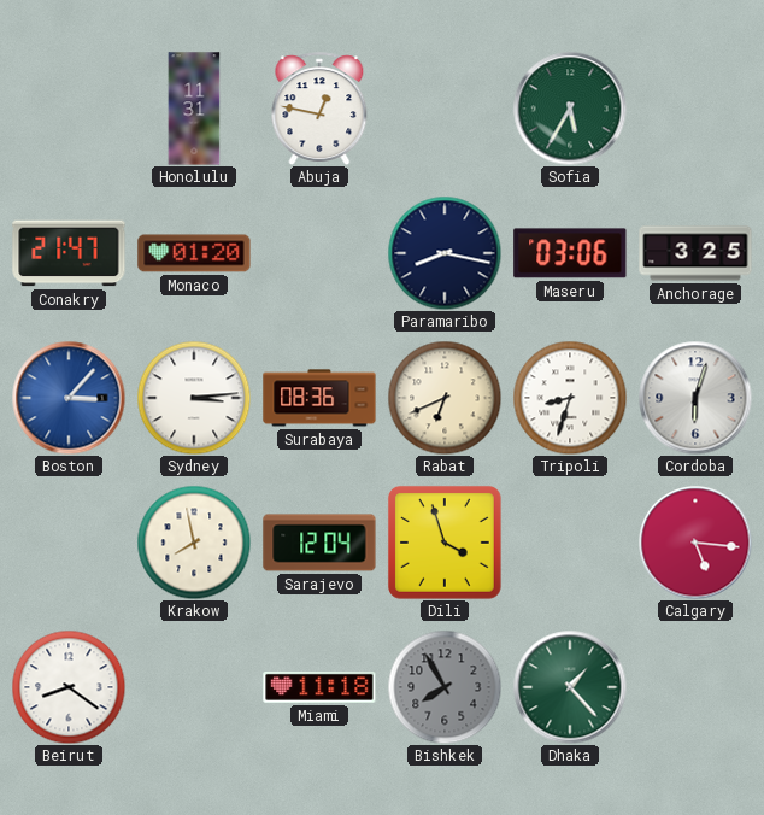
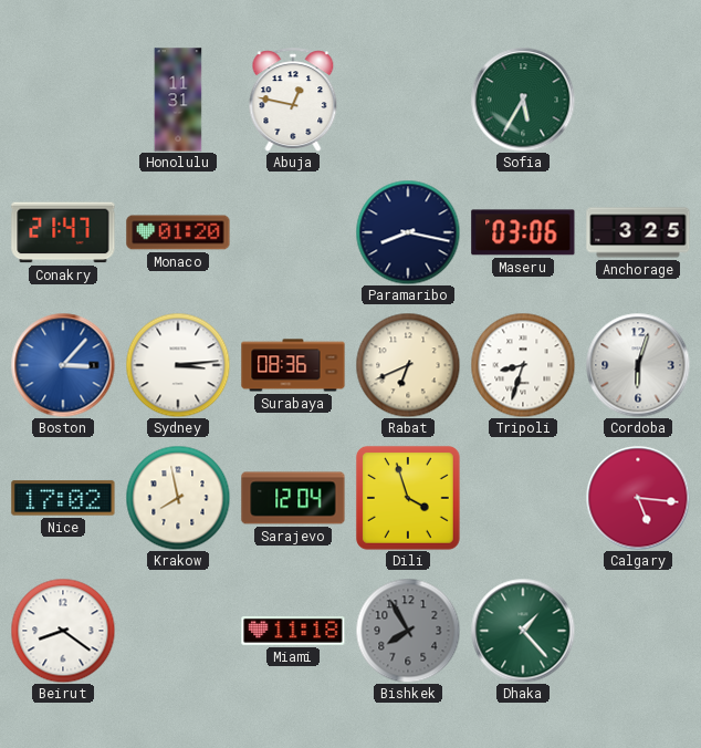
Nice: none -> 17:02 (63, 498)
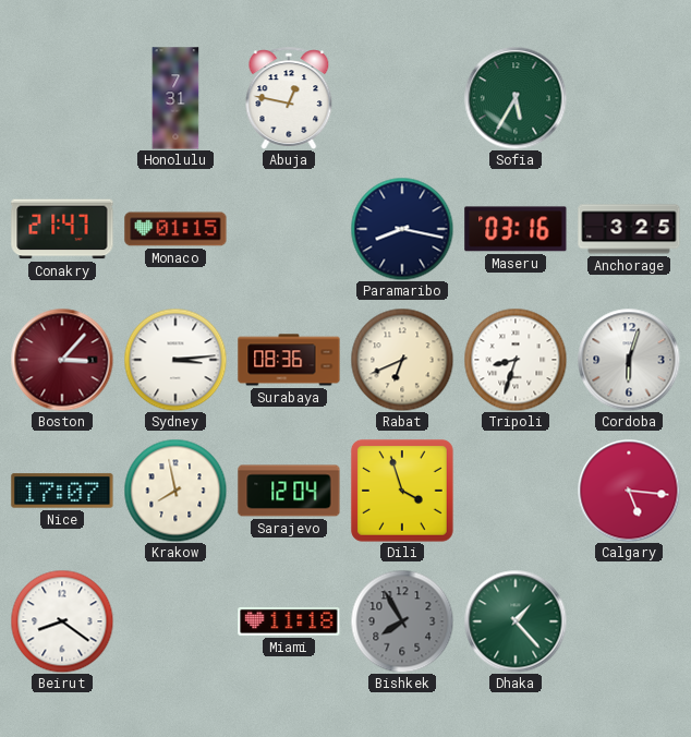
Honolulu: 11:31 -> 7:31 (175, 98)
Monaco: 01:20 -> 01:15 (175, 229)
Maseru: 03:06 -> 03:16 (516, 229)
Boston dial: blue -> burgundy (62, 360)
Nice: 17:02 -> 17:07 (62, 491)
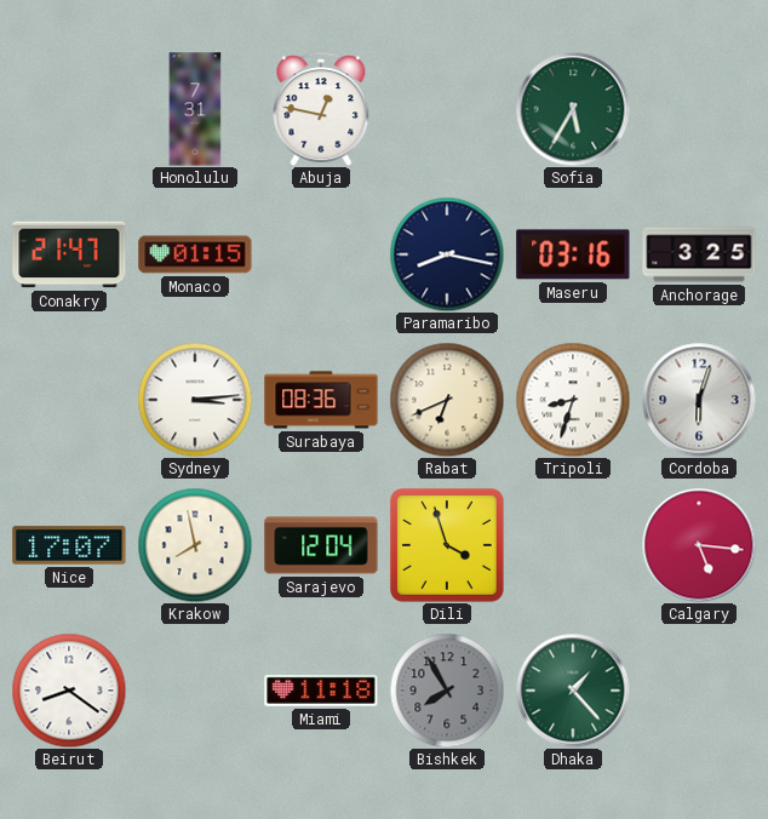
Boston: 3:07 -> none (62, 360)
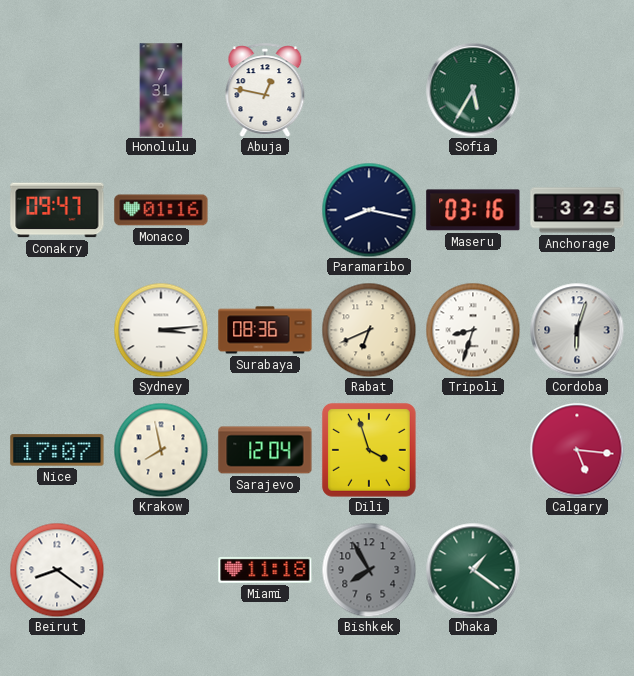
Conakry: 21:47 -> 09:47 (57, 210)
Monaco: 01:15 -> 01:16 (161, 210)
Dhaka: 1:23 -> 1:21 (473, 570)
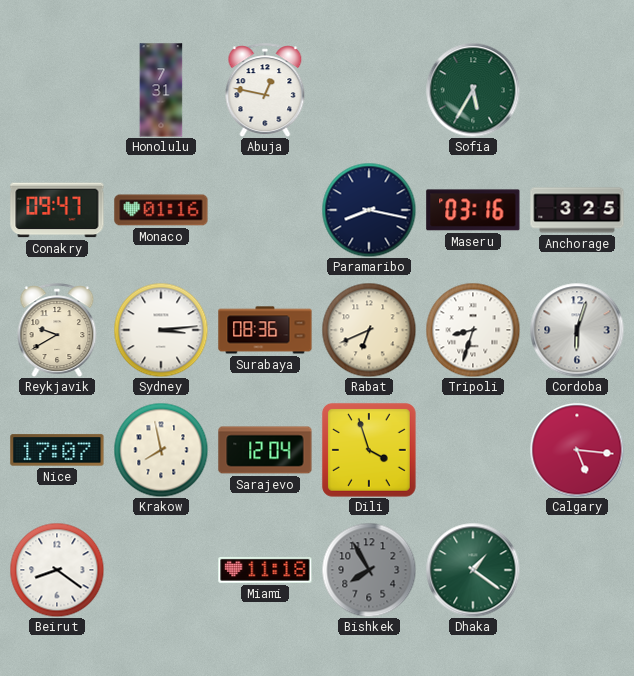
Reykjavik: none -> 9:40 (57, 330)
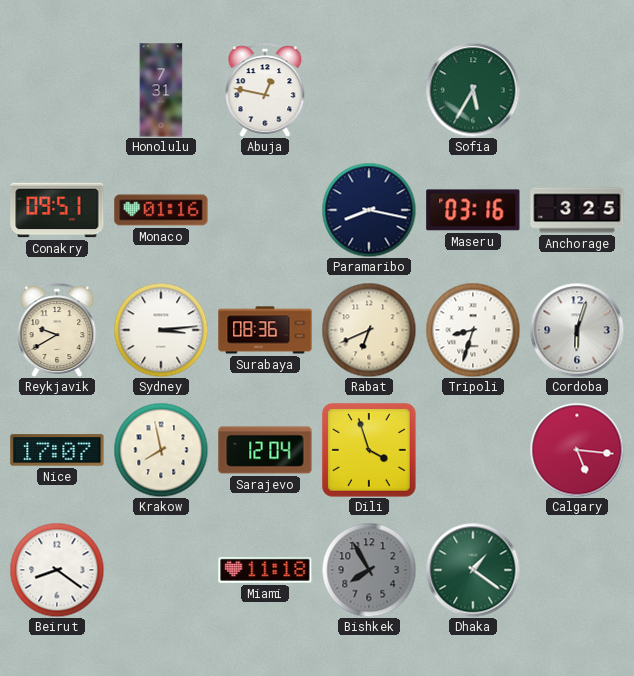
Conakry: 09:47 -> 09:51 (57, 210)
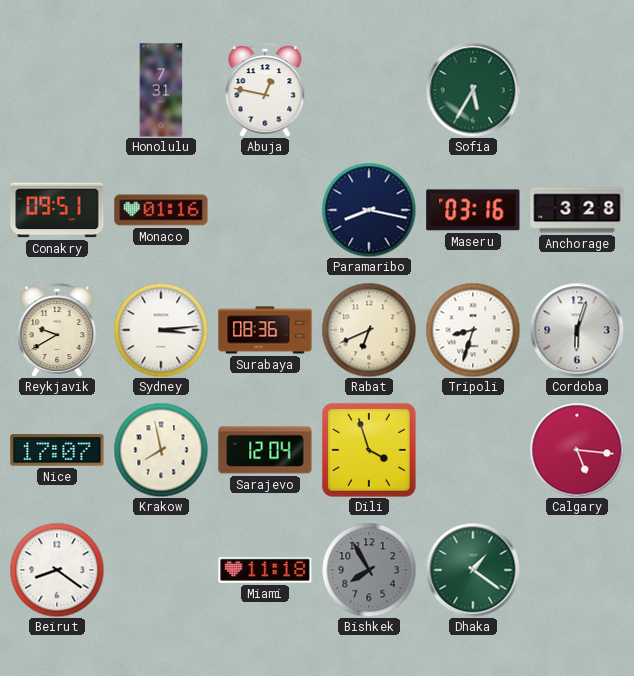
Anchorage: 3:25 -> 3:28 (577, 210)
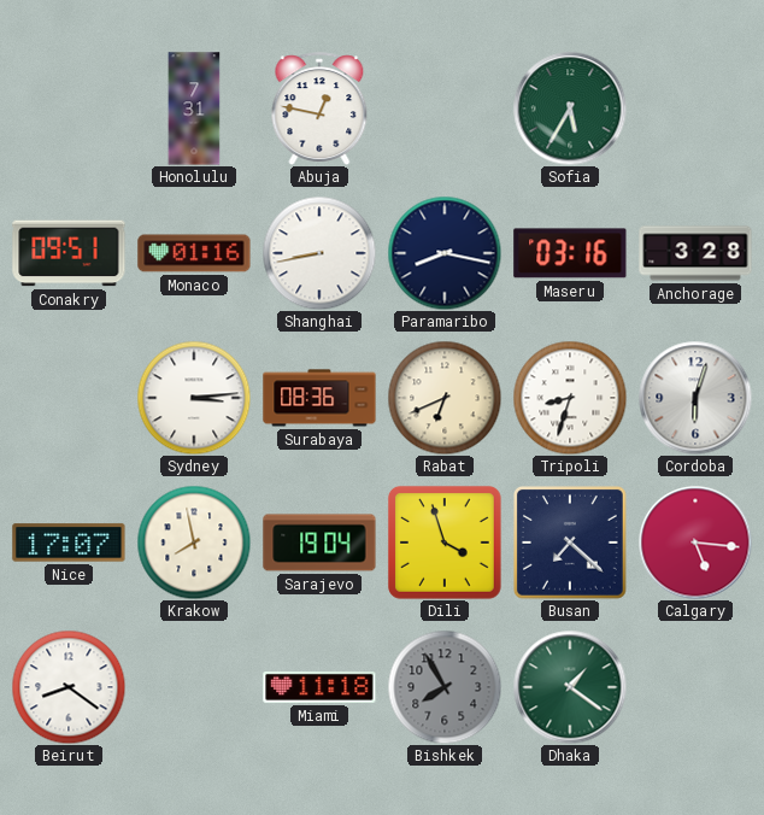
Shanghai: none -> 8:43 (319, 253)
Reykjavik: 9:40 -> none (57, 330)
Sarajevo: 12:04 -> 19:04 (319, 543)
Busan: none -> 7:22 (571, 544)
